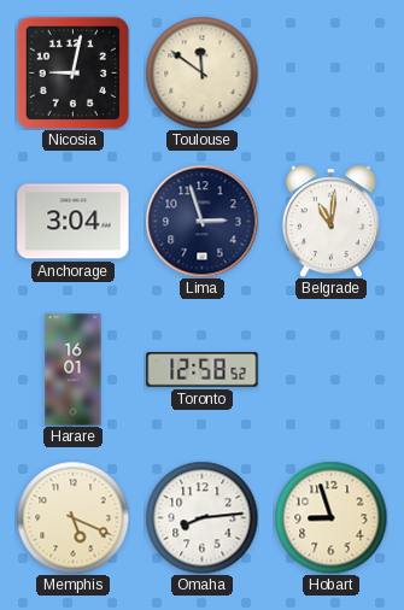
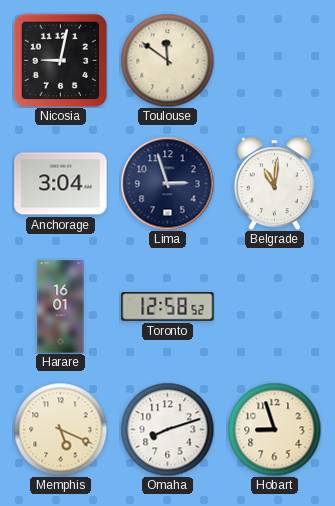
Omaha: 8:14 -> 8:12 (167, 429)
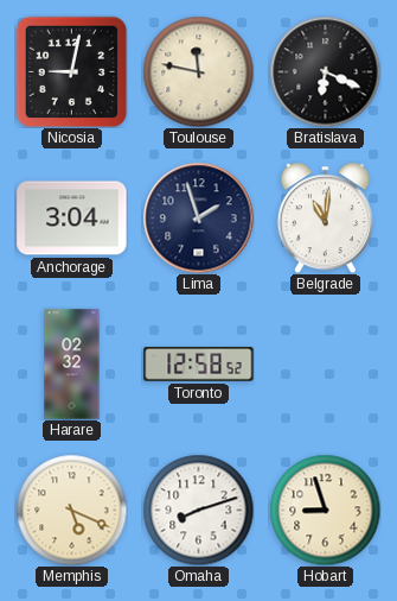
Toulouse: 11:51 -> 11:47 (198, 71)
Bratislava: none -> 6:19 (325, 71)
Lima: 2:57 -> 1:57 (198, 217)
Harare: 16:01 -> 02:32 (72, 365)
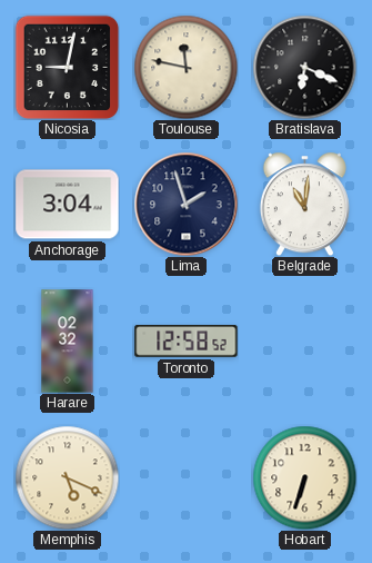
Omaha: 8:12 -> none (198, 510)
Hobart: 8:57 -> 6:33 (304, 477)
